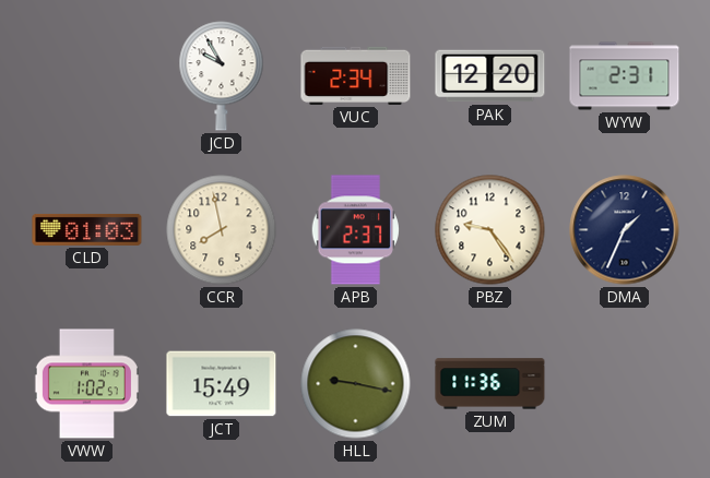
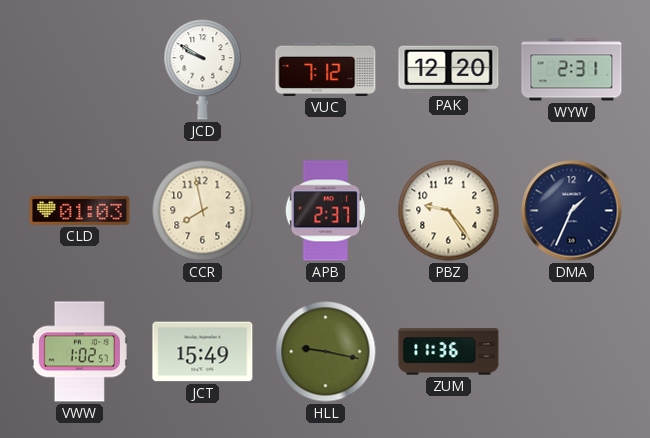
JCD: 9:55 -> 9:50 (203, 70)
VUC: 2:34 -> 7:12 (326, 69)
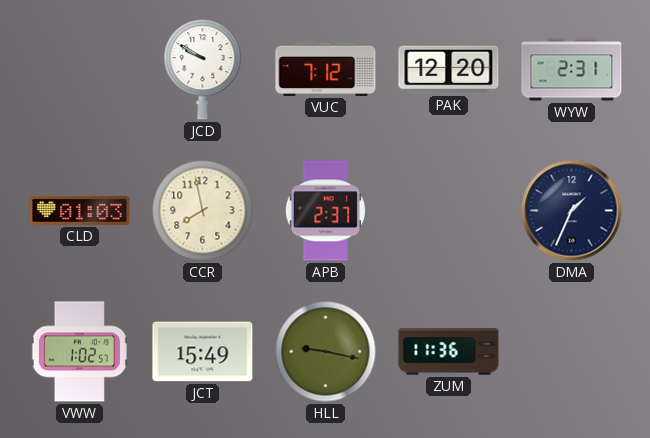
PBZ: 9:24 -> none (449, 211)
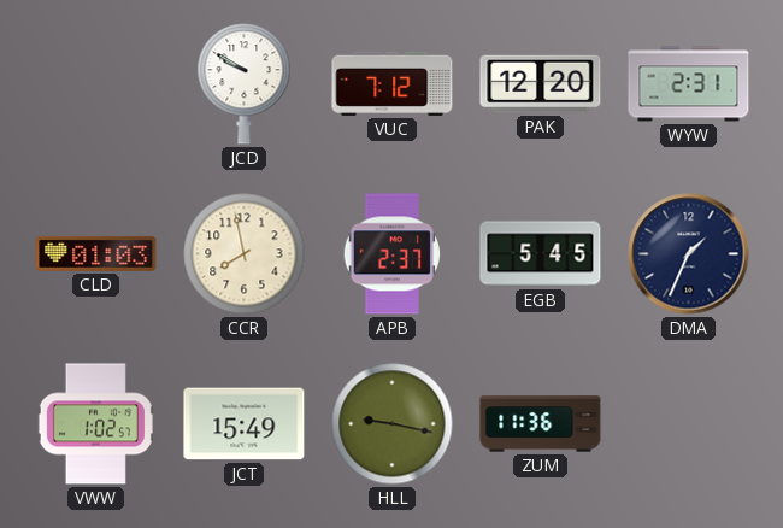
EGB: none -> 5:45 (541, 254)
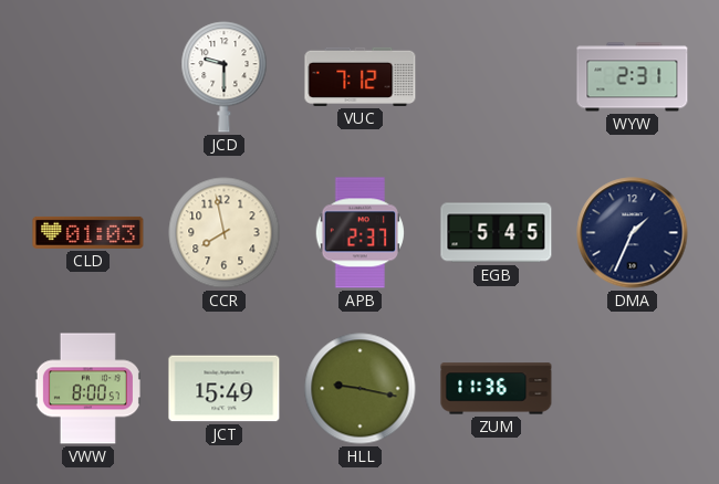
JCD: 9:50 -> 9:30 (225, 77)
PAK: 12:20 -> none (541, 84)
VWW: 1:02 -> 8:00 (87, 389)
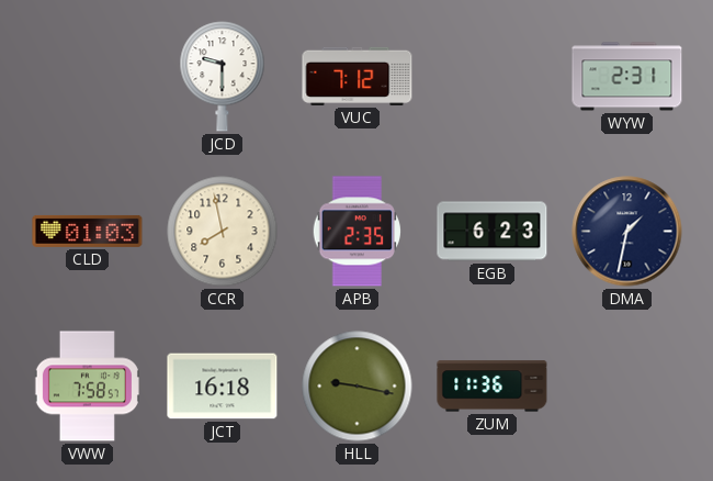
APB: 2:37 -> 2:35 (356, 232)
EGB: 5:45 -> 6:23 (493, 232)
DMA: 1:34 -> 1:32 (627, 232)
VWW: 8:00 -> 7:58 (87, 387)
JCT: 15:49 -> 16:18 (223, 387)
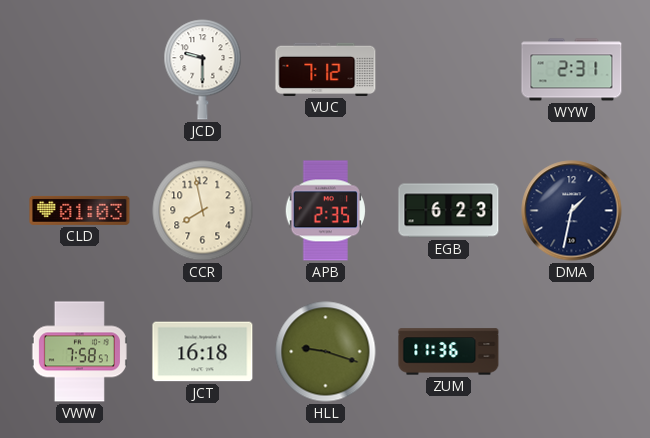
HLL: 9:17 -> 9:18 (326, 352)
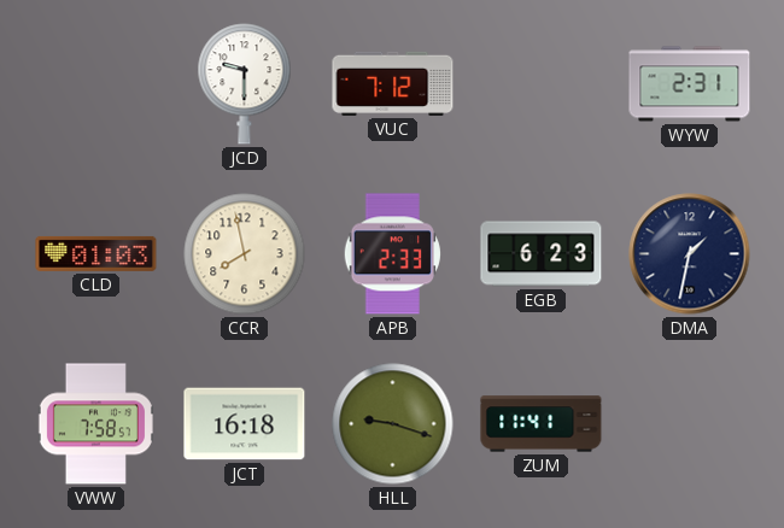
APB: 2:35 -> 2:33 (392, 254)
ZUM: 11:36 -> 11:41 (542, 424)
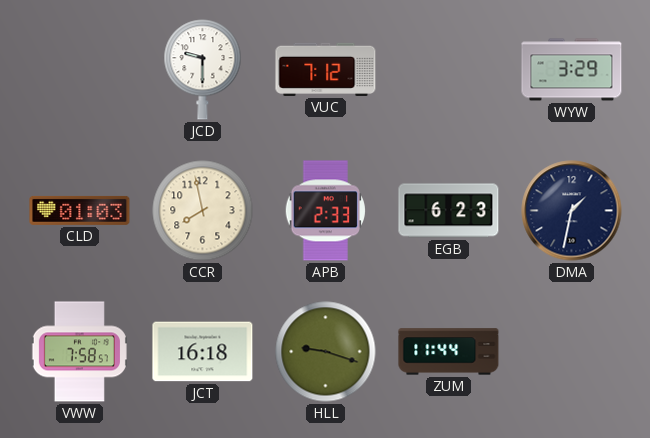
WYW: 2:31 -> 3:29 (572, 70)
ZUM: 11:41 -> 11:44 (449, 352)
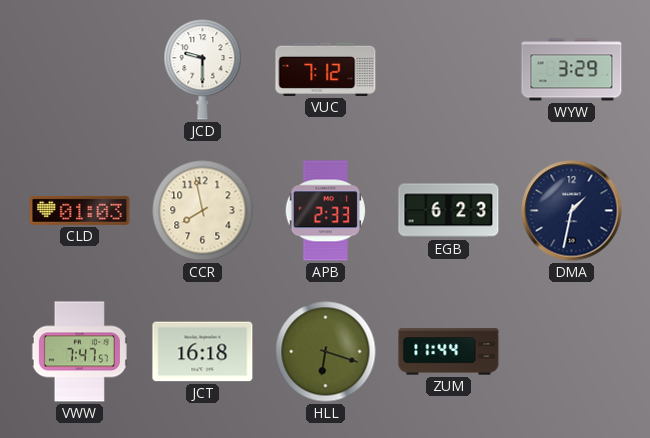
VWW: 7:58 -> 7:47 (79, 352)
HLL: 9:18 -> 6:18 (326, 352)
